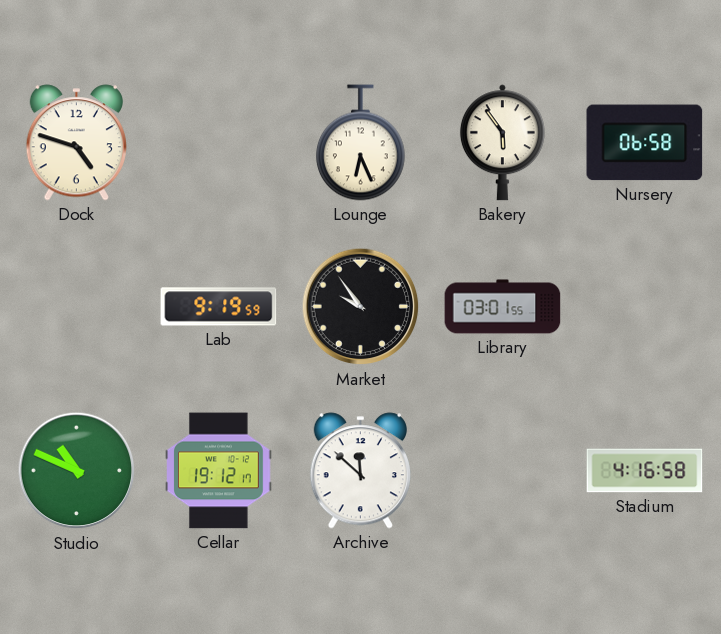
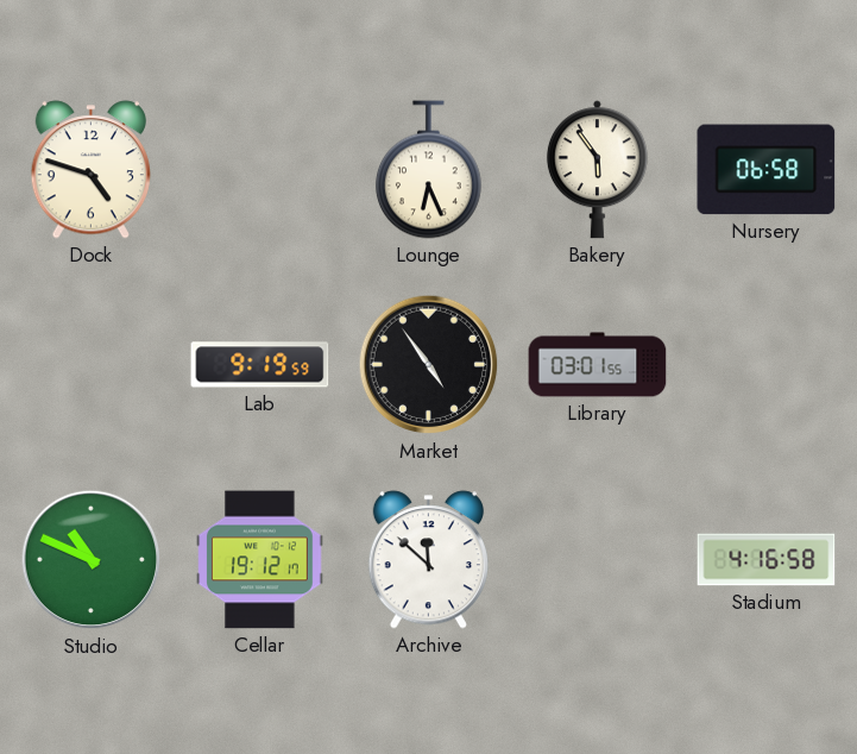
Market: 9:54 -> 4:54 (429, 365)
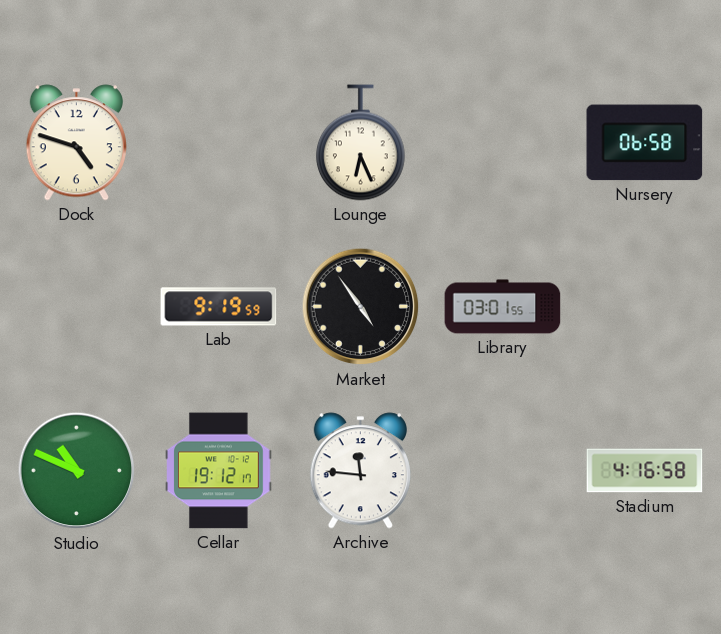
Bakery: 5:54 -> none (597, 170)
Archive: 11:52 -> 11:46 (360, 471)
